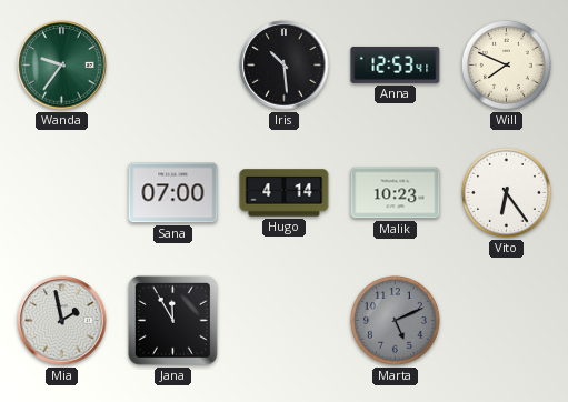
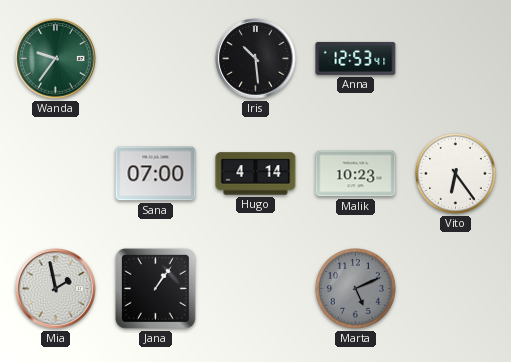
Will: 7:49 -> none (507, 66)
Jana: 11:55 -> 1:06 (155, 288)
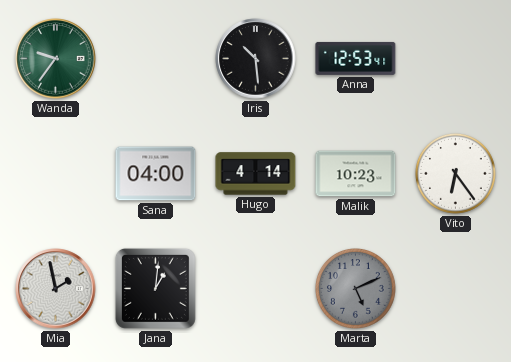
Sana: 07:00 -> 04:00 (156, 174)
Jana: 1:06 -> 1:01 (155, 288)
